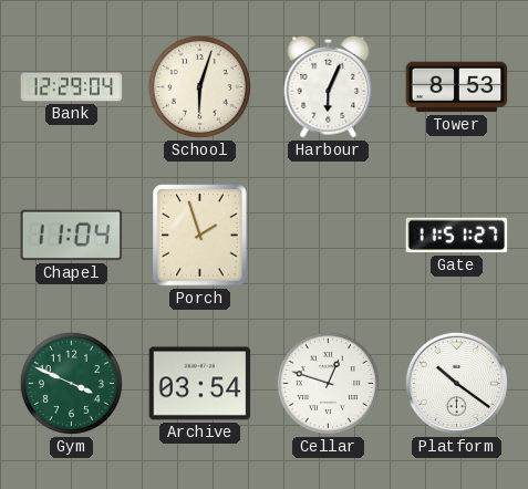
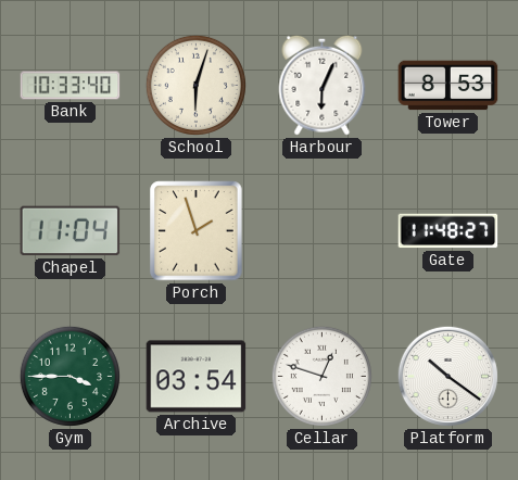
Bank: 12:29 -> 10:33 (71, 86)
Gate: 11:51 -> 11:48 (448, 231)
Gym: 3:49 -> 3:45 (70, 376)
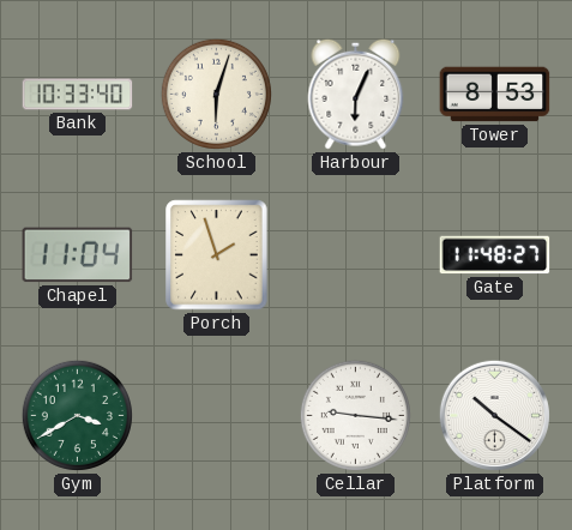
Gym: 3:45 -> 3:40 (77, 415)
Archive: 03:54 -> none (197, 377)
Cellar: 12:48 -> 9:16 (355, 415)
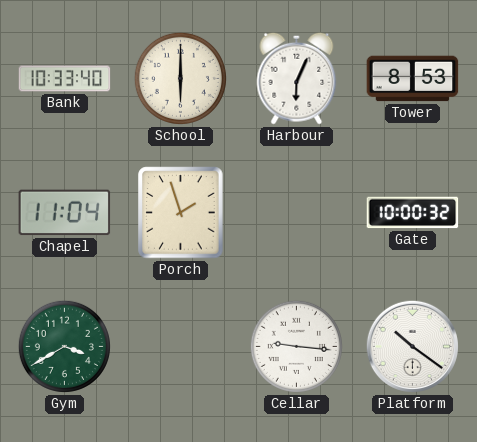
School: 6:03 -> 6:00 (180, 78)
Gate: 11:48 -> 10:00 (413, 213)
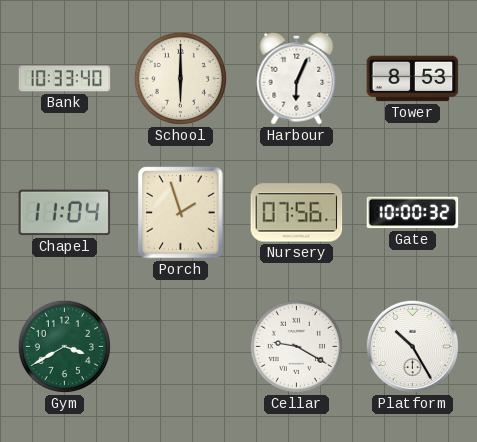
Nursery: none -> 07:56 (297, 213)
Cellar: 9:16 -> 9:20 (296, 346)
Platform: 10:21 -> 10:25 (412, 346)
